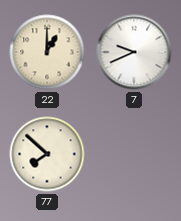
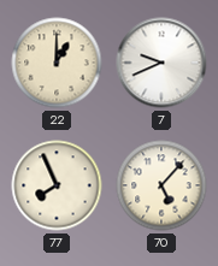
77: 7:52 -> 7:56 (57, 185)
70: none -> 5:07 (161, 185)
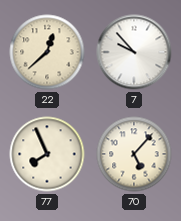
22: 1:00 -> 12:38 (47, 52)
7: 9:41 -> 9:53 (134, 52)
